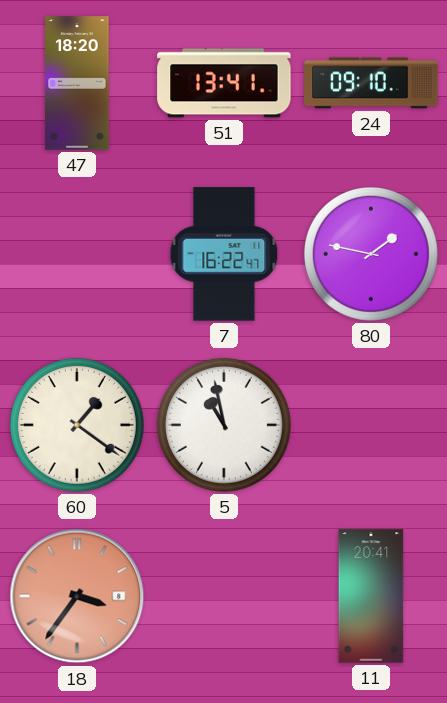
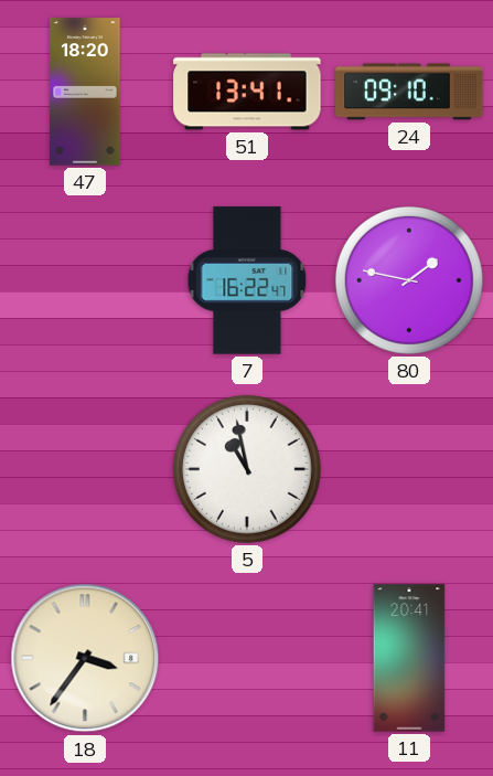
60: 1:21 -> none (77, 425)
18 dial: salmon -> cream (85, 658)
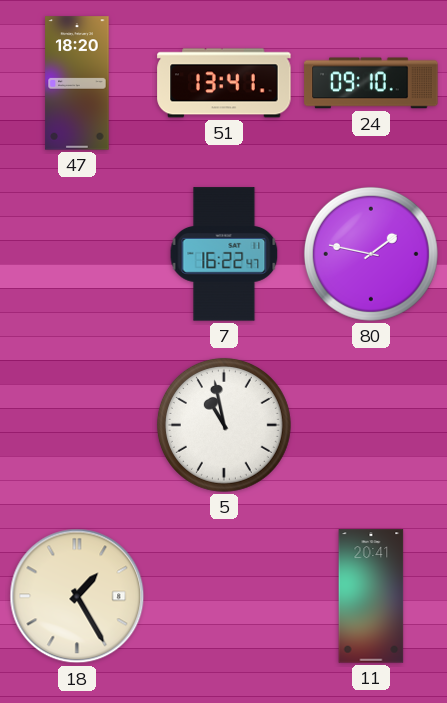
18: 3:36 -> 1:25 (77, 596)
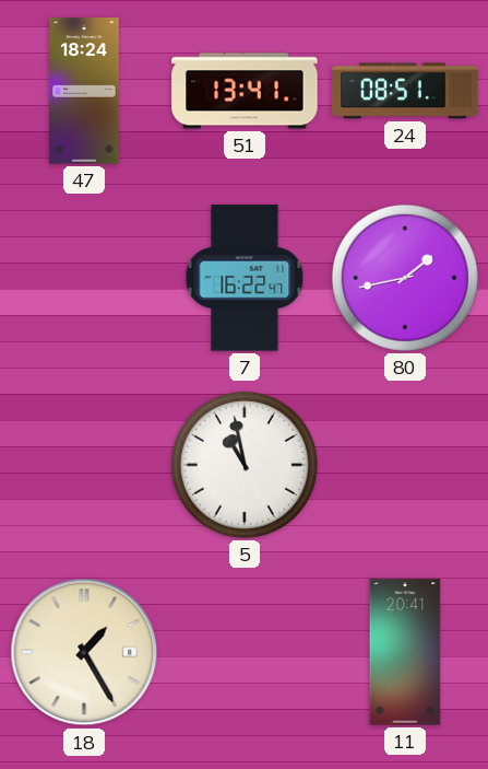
47: 18:20 -> 18:24 (84, 91)
24: 09:10 -> 08:51 (405, 91)
80: 1:47 -> 1:43 (405, 278)
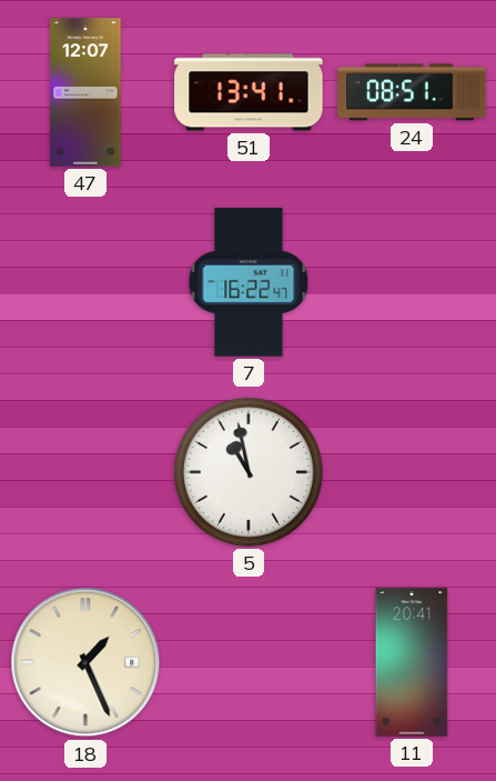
47: 18:24 -> 12:07 (85, 92)
80: 1:43 -> none (405, 278)
18: 1:25 -> 1:26 (85, 662)
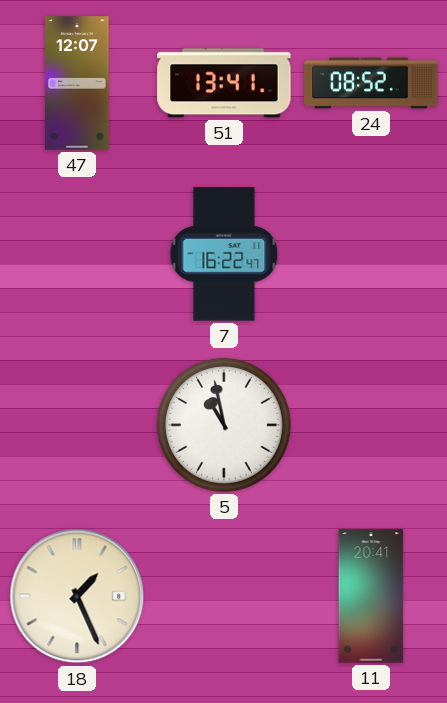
24: 08:51 -> 08:52 (371, 83)
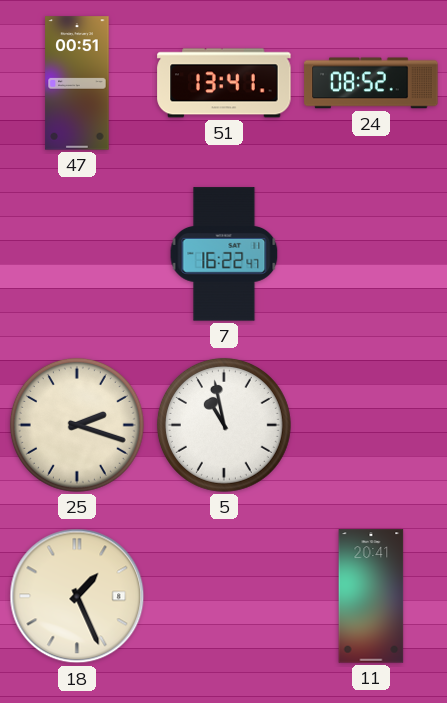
47: 12:07 -> 00:51 (77, 83)
25: none -> 2:18 (77, 425)
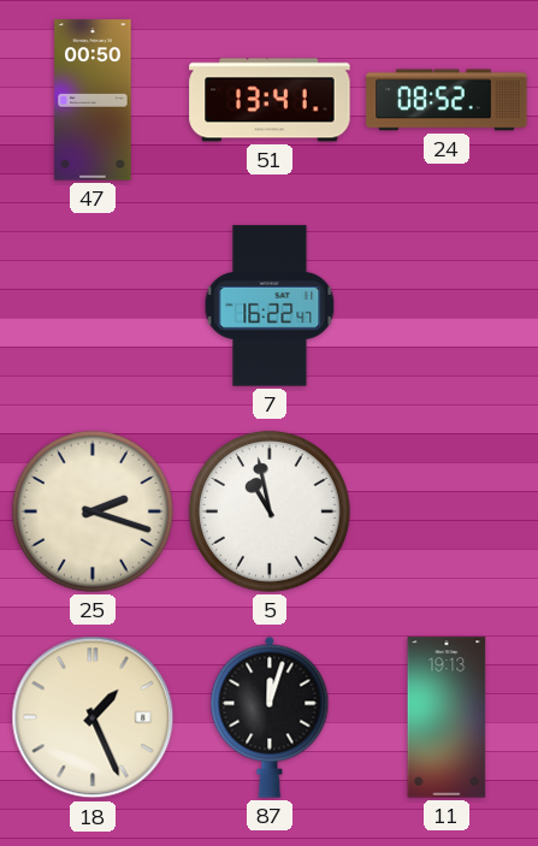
47: 00:51 -> 00:50 (93, 100)
87: none -> 12:03 (270, 717)
11: 20:41 -> 19:13 (447, 717)
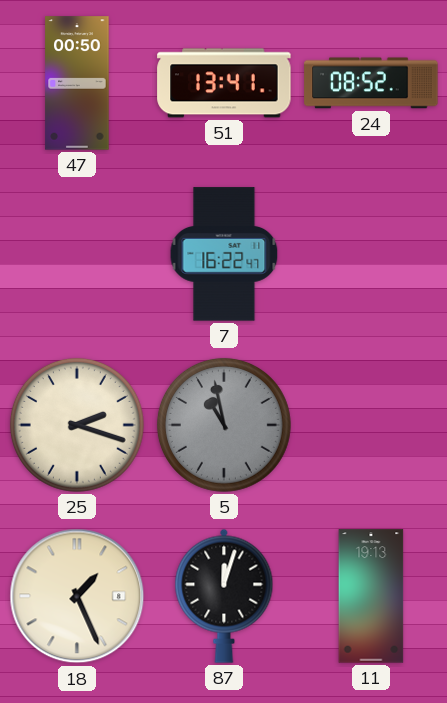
5 dial: white -> grey (224, 425)
